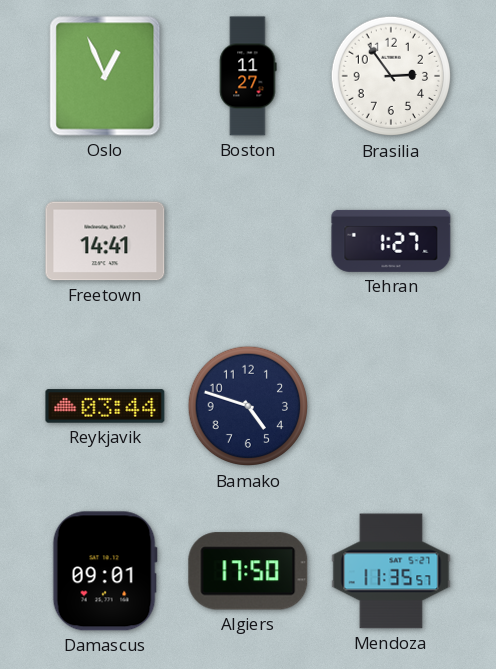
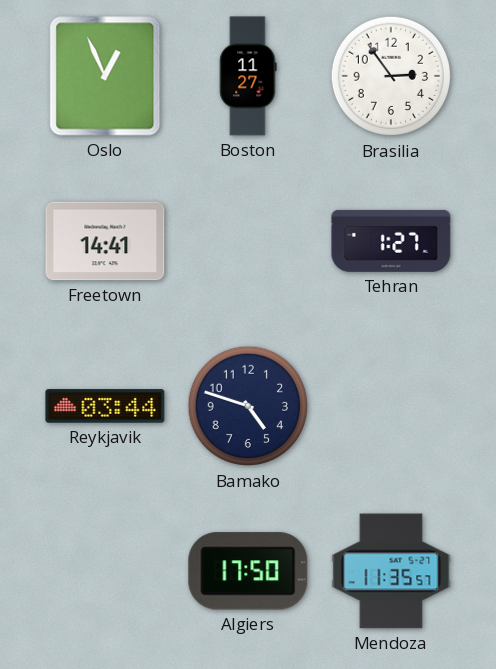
Damascus: 09:01 -> none (105, 571)
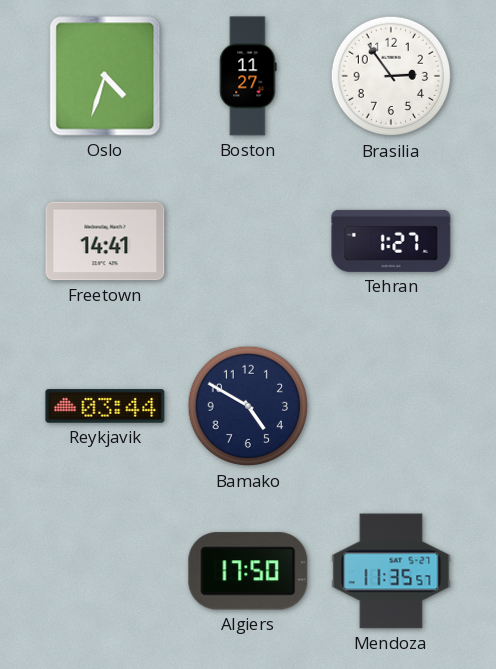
Oslo: 12:56 -> 4:33 (105, 76)
Bamako: 4:48 -> 4:50 (248, 406)
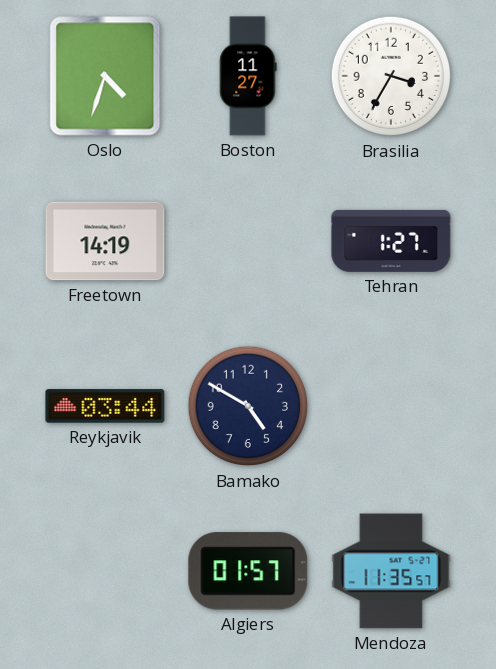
Brasilia: 2:54 -> 3:35 (391, 76)
Freetown: 14:41 -> 14:19 (105, 241)
Algiers: 17:50 -> 01:57 (248, 571)
